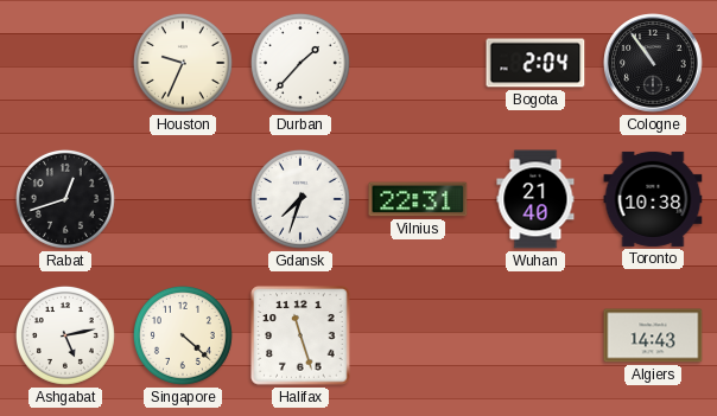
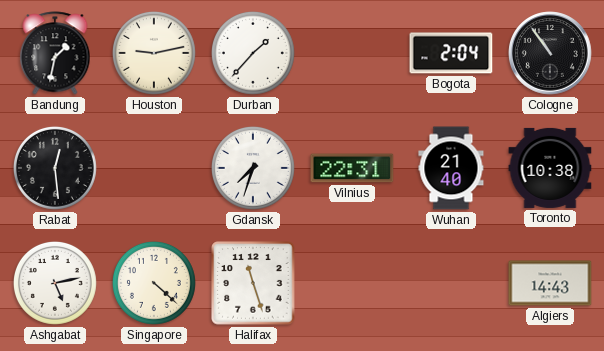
Bandung: none -> 1:32 (55, 53)
Houston: 9:34 -> 9:13 (154, 53)
Rabat: 12:42 -> 12:29 (55, 168)
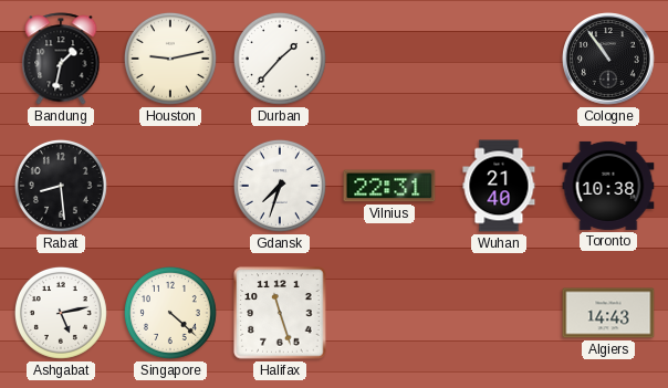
Bogota: 2:04 -> none (451, 53)
Rabat: 12:29 -> 8:29 (61, 186)
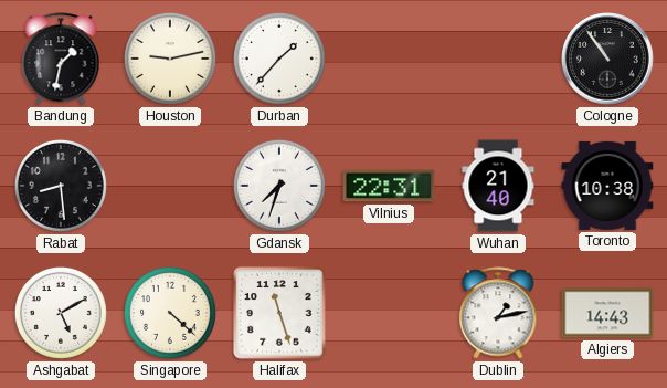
Ashgabat: 5:13 -> 5:10 (61, 313)
Dublin: none -> 1:13 (498, 313)
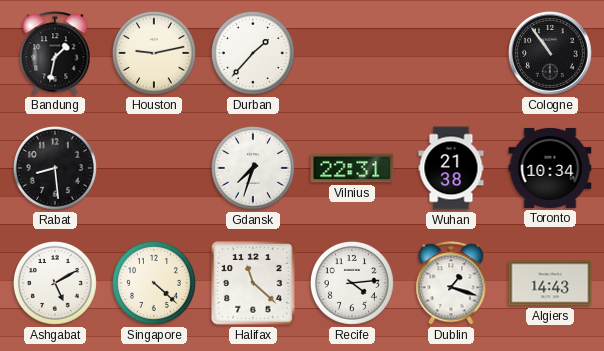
Wuhan: 21:40 -> 21:38 (451, 168)
Toronto: 10:38 -> 10:34 (550, 168)
Halifax: 11:27 -> 11:22 (253, 283)
Recife: none -> 4:14 (352, 283)
Dublin: 1:13 -> 1:18 (451, 283)
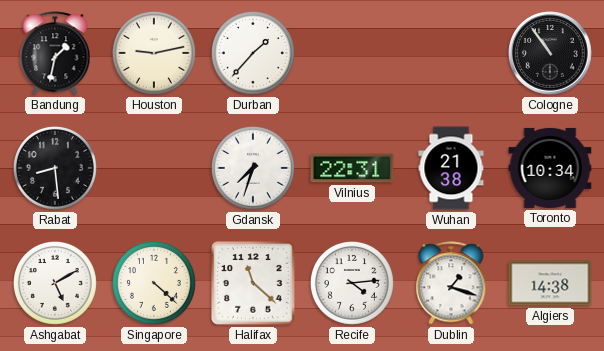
Algiers: 14:43 -> 14:38 (550, 283)
